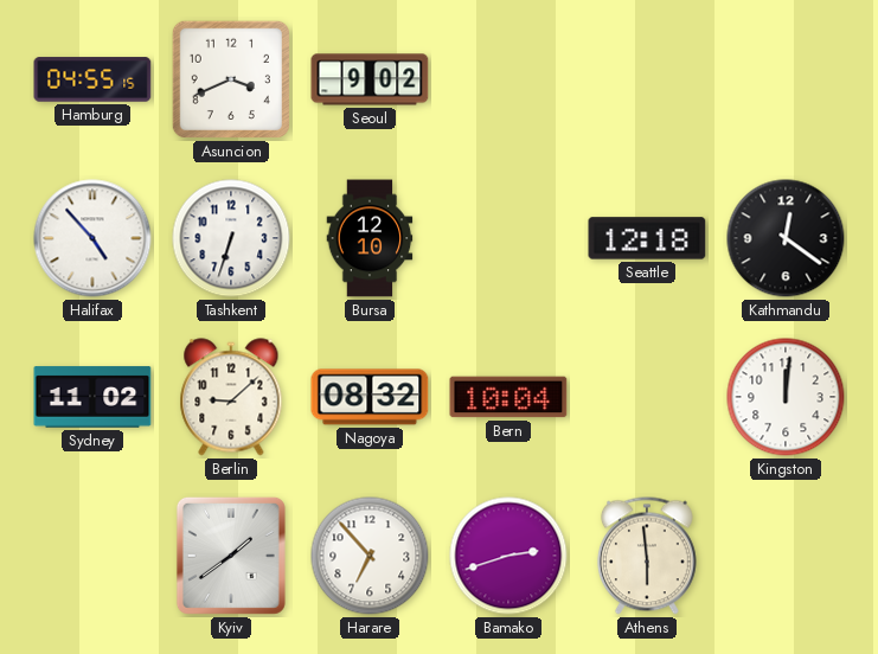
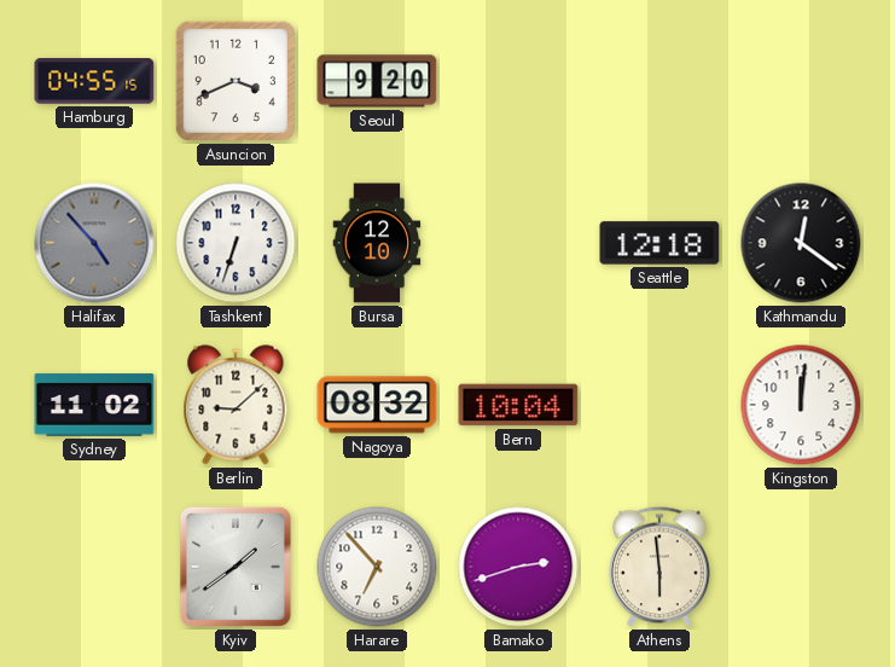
Seoul: 9:02 -> 9:20 (377, 81)
Halifax dial: white -> grey (94, 243)
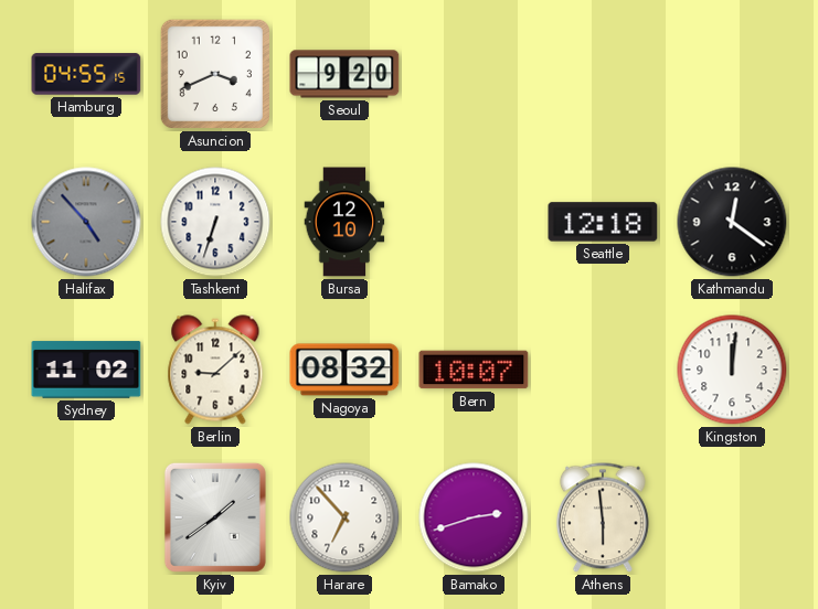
Bern: 10:04 -> 10:07 (474, 370)
